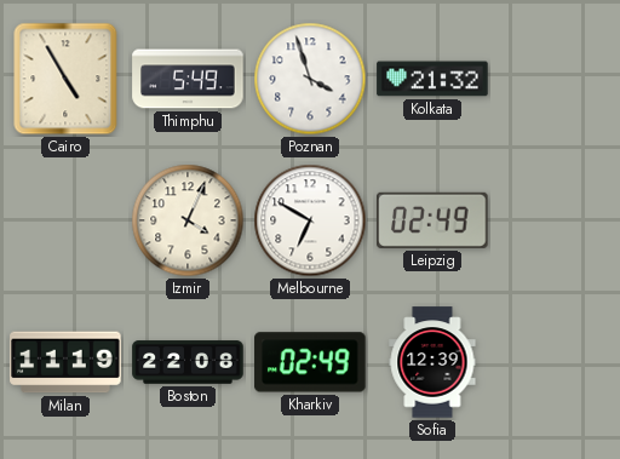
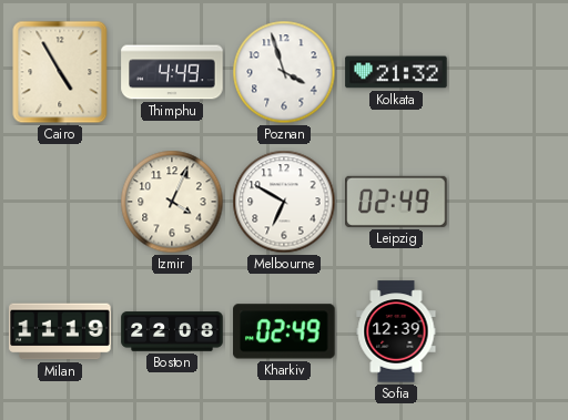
Thimphu: 5:49 -> 4:49 (172, 72)
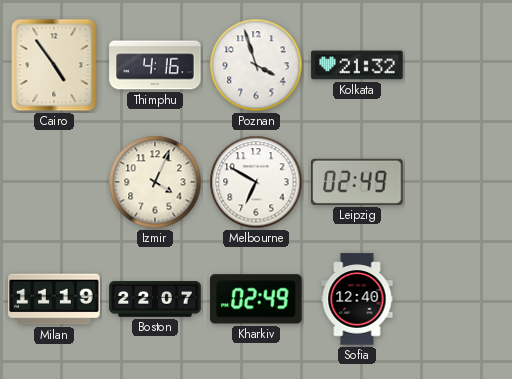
Cairo: 4:55 -> 4:54 (54, 65)
Thimphu: 4:49 -> 4:16 (155, 65)
Boston: 22:08 -> 22:07 (155, 299)
Sofia: 12:39 -> 12:40 (357, 299)
